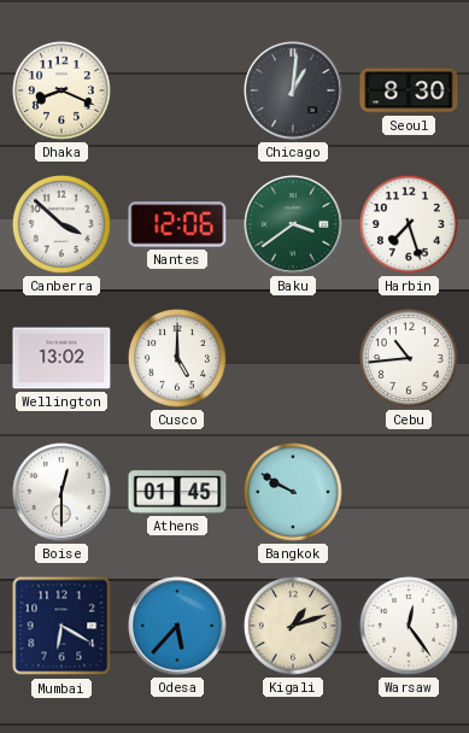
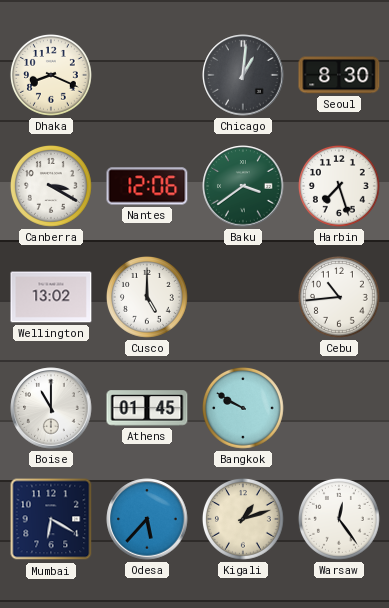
Canberra: 3:52 -> 3:20 (51, 186)
Boise: 12:30 -> 11:00 (51, 408)
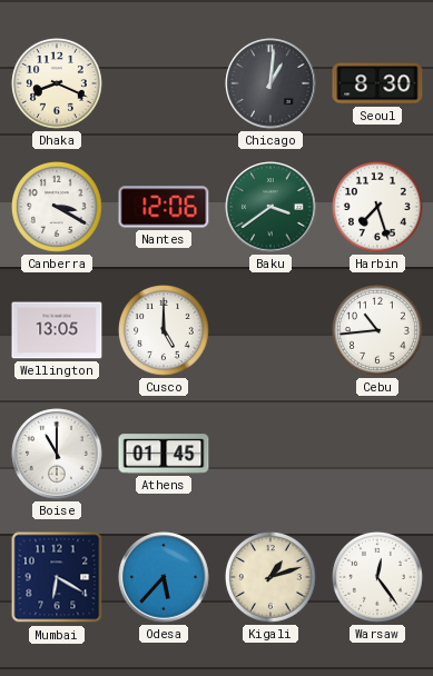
Wellington: 13:02 -> 13:05 (57, 330)
Bangkok: 9:50 -> none (243, 408)
